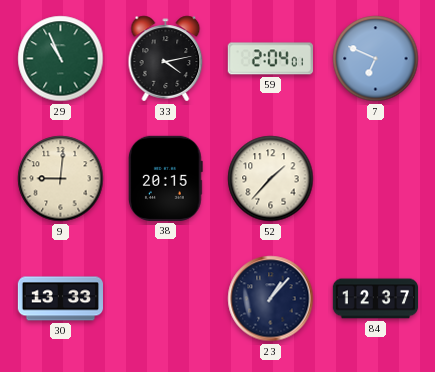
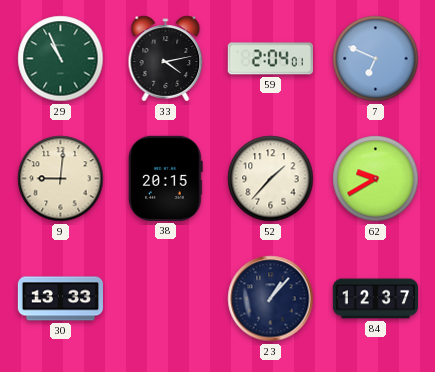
62: none -> 9:40 (376, 179)
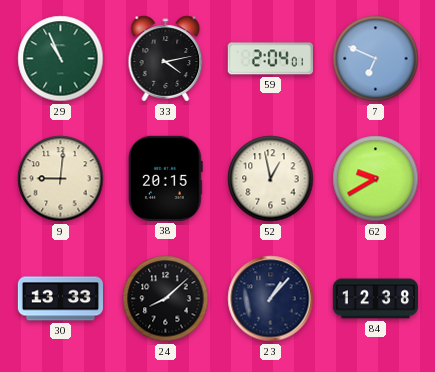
52: 1:37 -> 12:58 (271, 179)
24: none -> 8:08 (166, 299)
84: 12:37 -> 12:38 (376, 299)
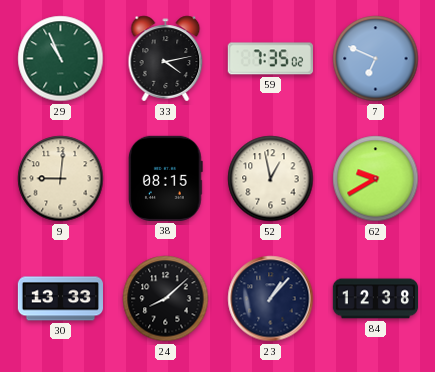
59: 2:04 -> 7:35 (270, 59)
38: 20:15 -> 08:15 (166, 178)
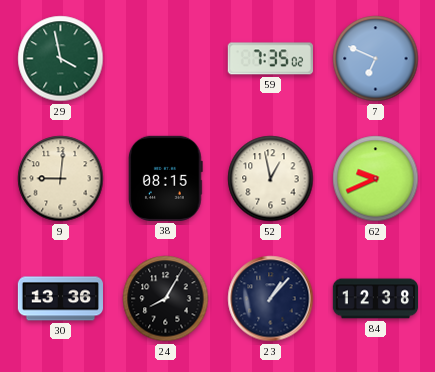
29: 10:56 -> 3:58 (61, 59)
33: 4:13 -> none (166, 59)
62: 9:40 -> 9:41 (376, 179)
30: 13:33 -> 13:36 (60, 299)
24: 8:08 -> 8:05 (166, 299)
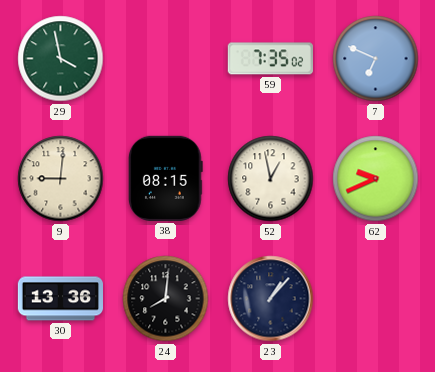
24: 8:05 -> 8:01 (166, 299)
84: 12:38 -> none (376, 299)
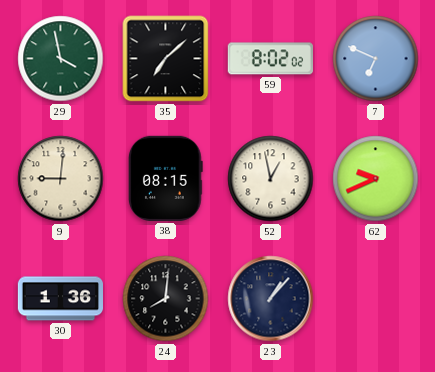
35: none -> 7:08 (166, 59)
59: 7:35 -> 8:02 (270, 59)
30: 13:36 -> 1:36 (60, 299)
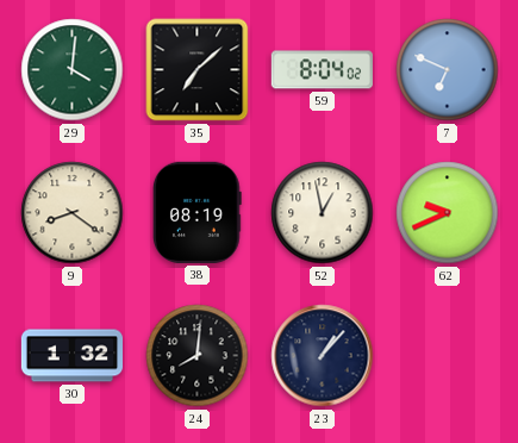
29: 3:58 -> 4:01 (73, 70)
59: 8:02 -> 8:04 (322, 70)
9: 9:01 -> 8:21 (73, 213)
38: 08:15 -> 08:19 (198, 212)
30: 1:36 -> 1:32 (71, 356)
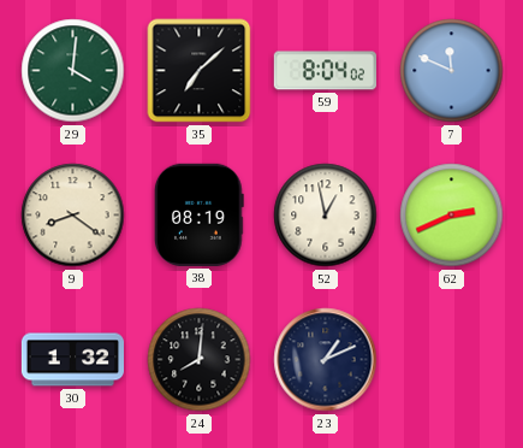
7: 6:49 -> 11:49 (452, 71)
62: 9:41 -> 2:41 (452, 216)
23: 1:07 -> 1:11 (326, 360)
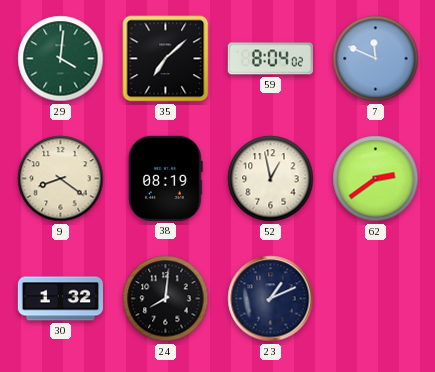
62: 2:41 -> 2:39 (376, 179)
